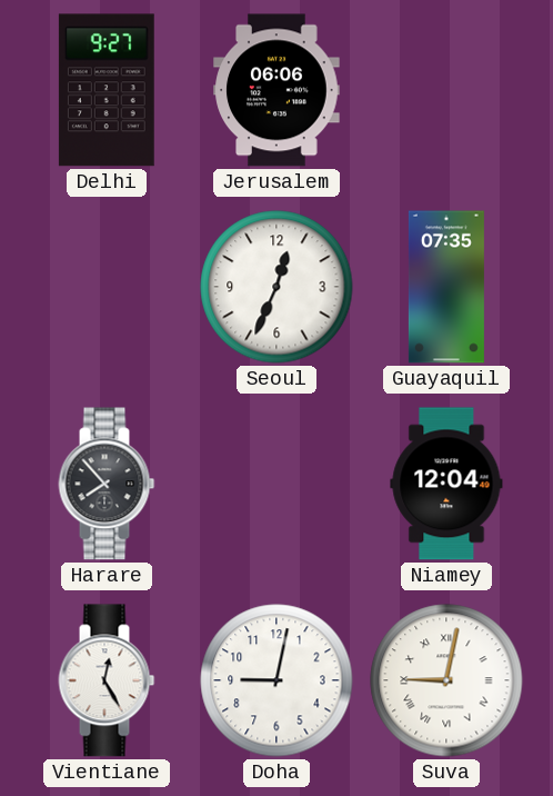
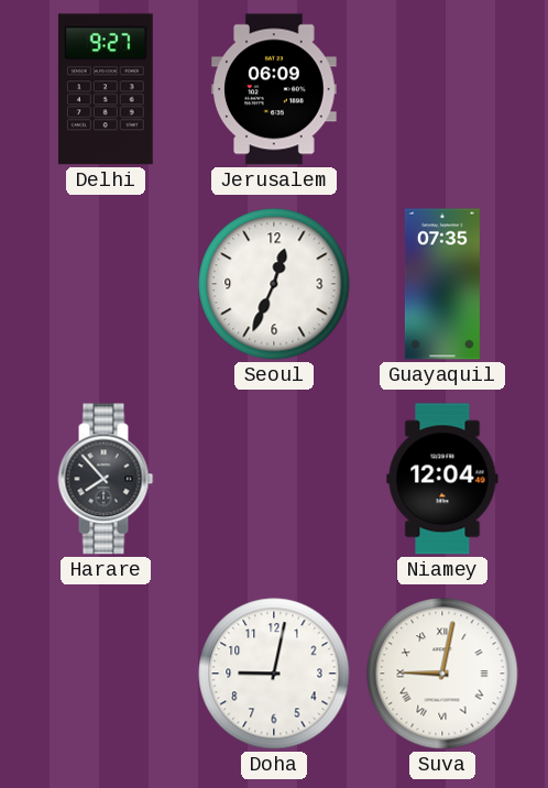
Jerusalem: 06:06 -> 06:09 (274, 89)
Vientiane: 12:25 -> none (107, 680)
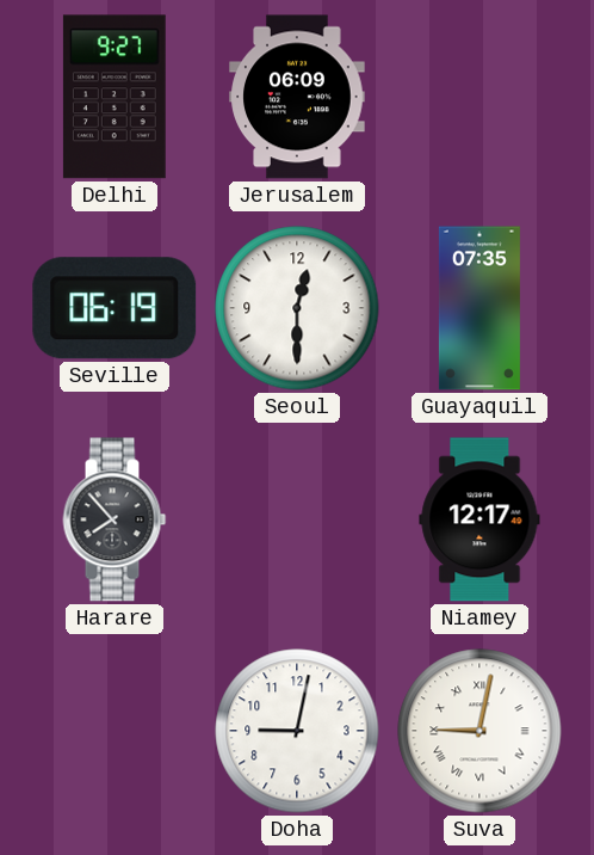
Seville: none -> 06:19 (115, 308)
Seoul: 12:34 -> 12:30 (297, 308)
Niamey: 12:04 -> 12:17 (479, 519)
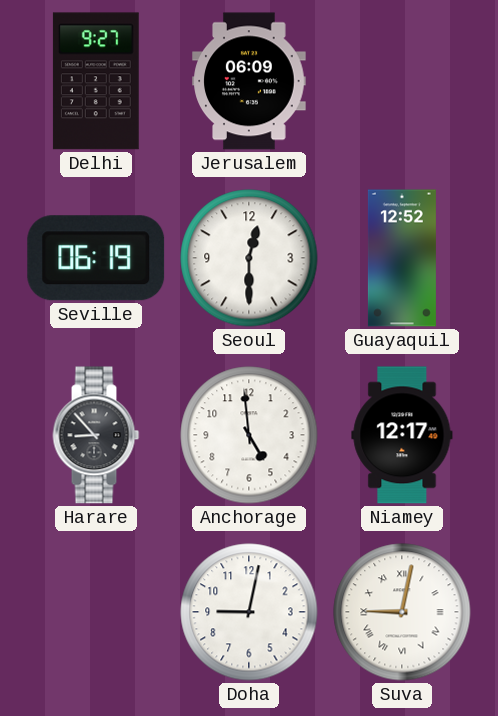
Guayaquil: 07:35 -> 12:52 (402, 258)
Harare: 7:53 -> 8:53 (96, 435)
Anchorage: none -> 4:59 (249, 435)
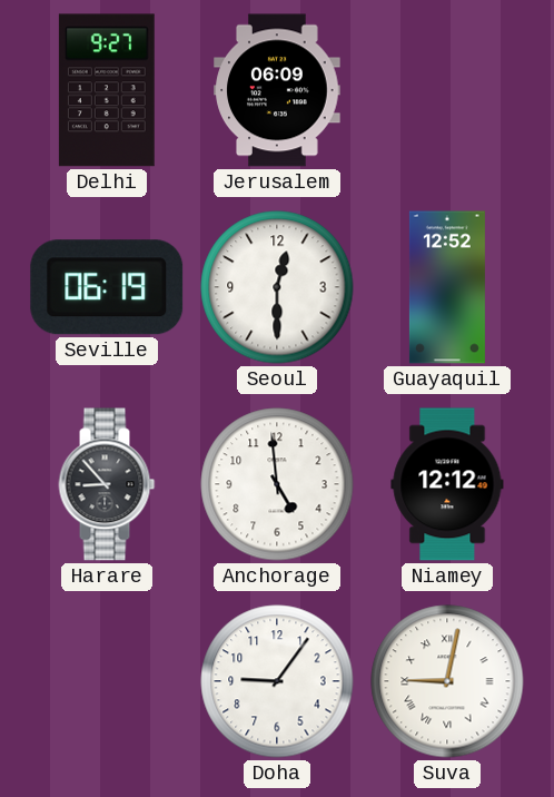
Niamey: 12:17 -> 12:12 (447, 484)
Doha: 9:02 -> 9:06 (277, 681)
